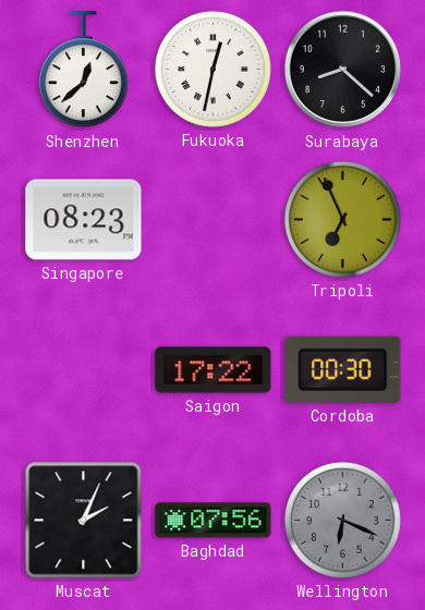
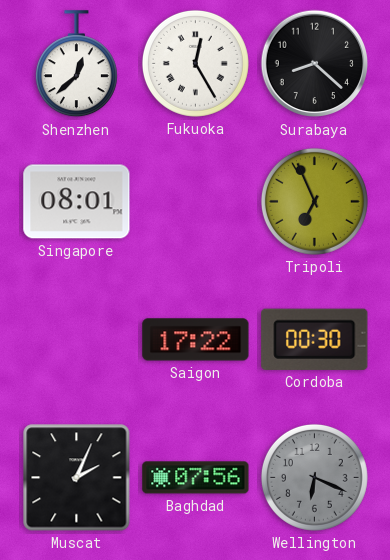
Fukuoka: 12:32 -> 12:25 (195, 63)
Singapore: 08:23 -> 08:01 (77, 202)
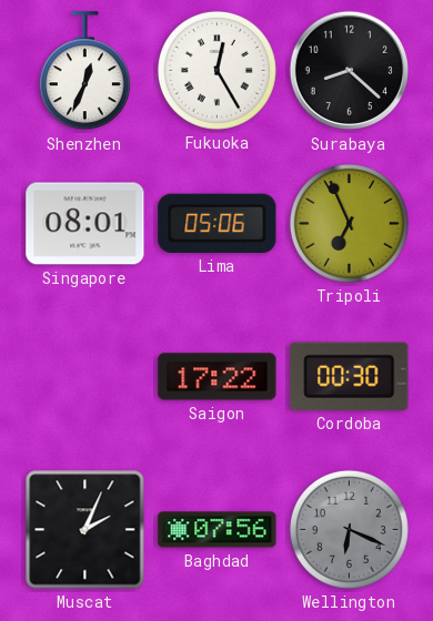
Shenzhen: 12:38 -> 12:34 (84, 71)
Lima: none -> 05:06 (218, 223)
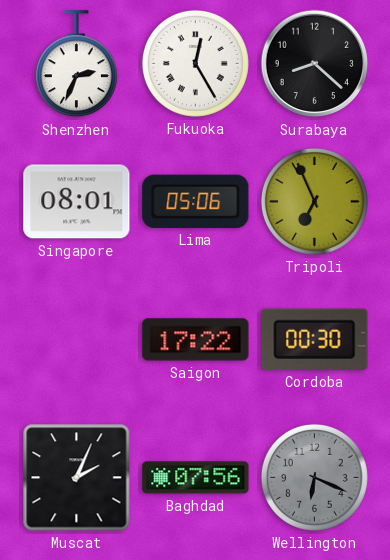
Shenzhen: 12:34 -> 2:34 (76, 64)
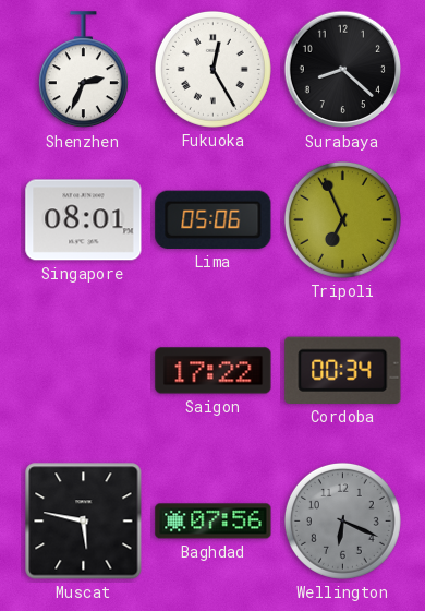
Cordoba: 00:30 -> 00:34 (343, 370)
Muscat: 2:04 -> 5:47 (84, 522)
